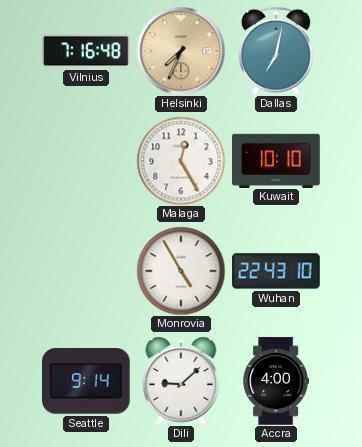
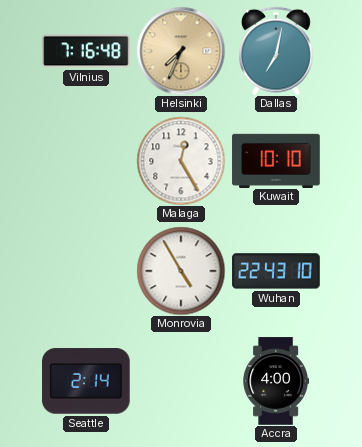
Seattle: 9:14 -> 2:14 (87, 381)
Dili: 9:08 -> none (181, 381)
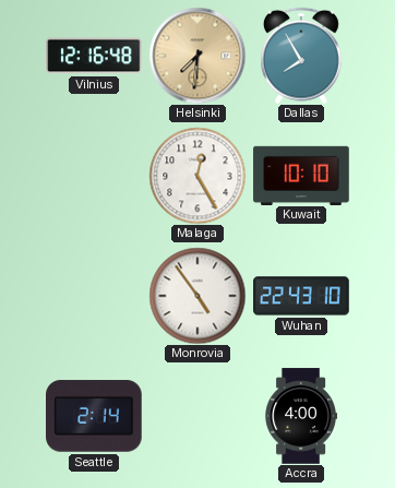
Vilnius: 7:16 -> 12:16 (94, 56)
Helsinki: 7:34 -> 7:31 (197, 56)
Dallas: 7:02 -> 7:55 (301, 56)
Monrovia: 4:55 -> 4:54 (197, 296)
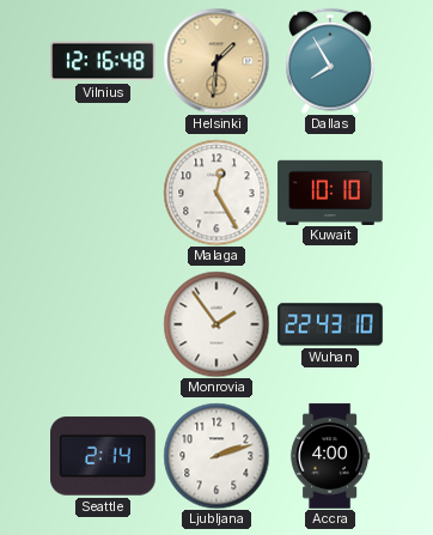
Helsinki: 7:31 -> 1:31 (216, 61)
Monrovia: 4:54 -> 1:54 (216, 324)
Ljubljana: none -> 2:12 (216, 456)
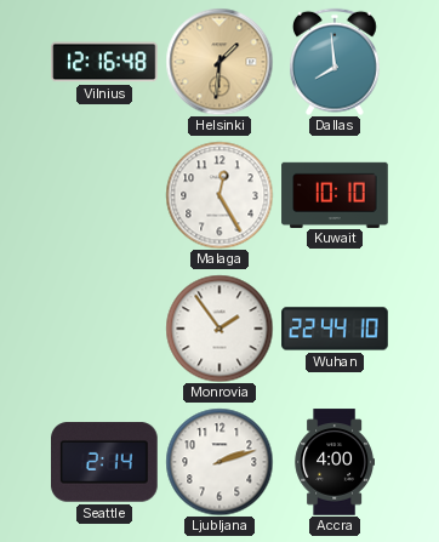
Dallas: 7:55 -> 7:59 (335, 62)
Wuhan: 22:43 -> 22:44 (335, 329)
